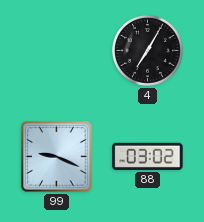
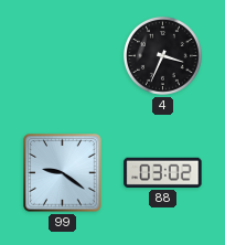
4: 7:05 -> 3:34 (162, 55)
99: 9:19 -> 9:21 (63, 173)
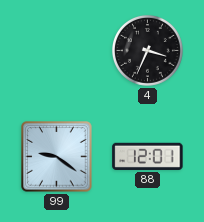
88: 03:02 -> 12:01 (148, 156)
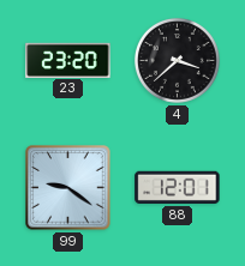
23: none -> 23:20 (68, 60)
4: 3:34 -> 3:38 (177, 60)
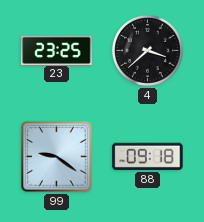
23: 23:20 -> 23:25 (57, 50)
88: 12:01 -> 09:18 (148, 156)
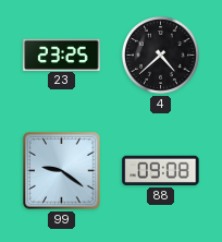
4: 3:38 -> 4:38 (160, 55)
88: 09:18 -> 09:08 (161, 170)
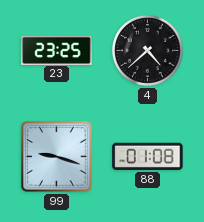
99: 9:21 -> 9:18 (57, 157)
88: 09:08 -> 01:08 (148, 156)
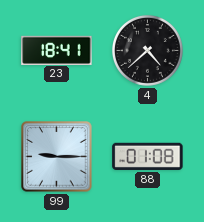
23: 23:25 -> 18:41 (57, 50)
99: 9:18 -> 9:15 (57, 157)
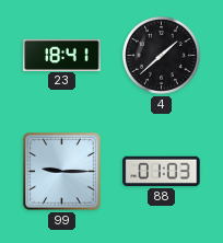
4: 4:38 -> 1:38 (161, 55)
88: 01:08 -> 01:03 (162, 171)
